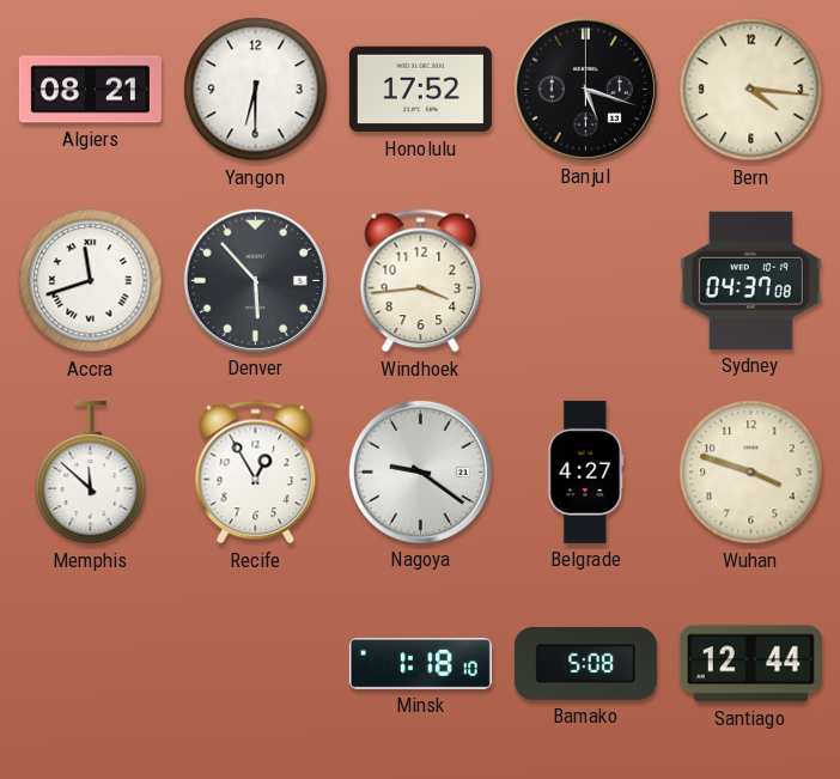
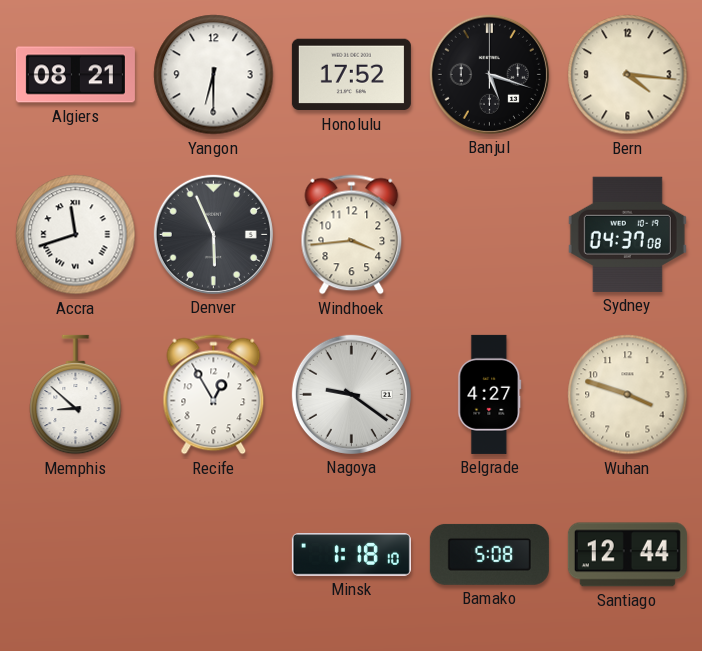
Denver: 5:53 -> 5:56 (213, 234)
Memphis: 11:52 -> 8:52 (76, 395)
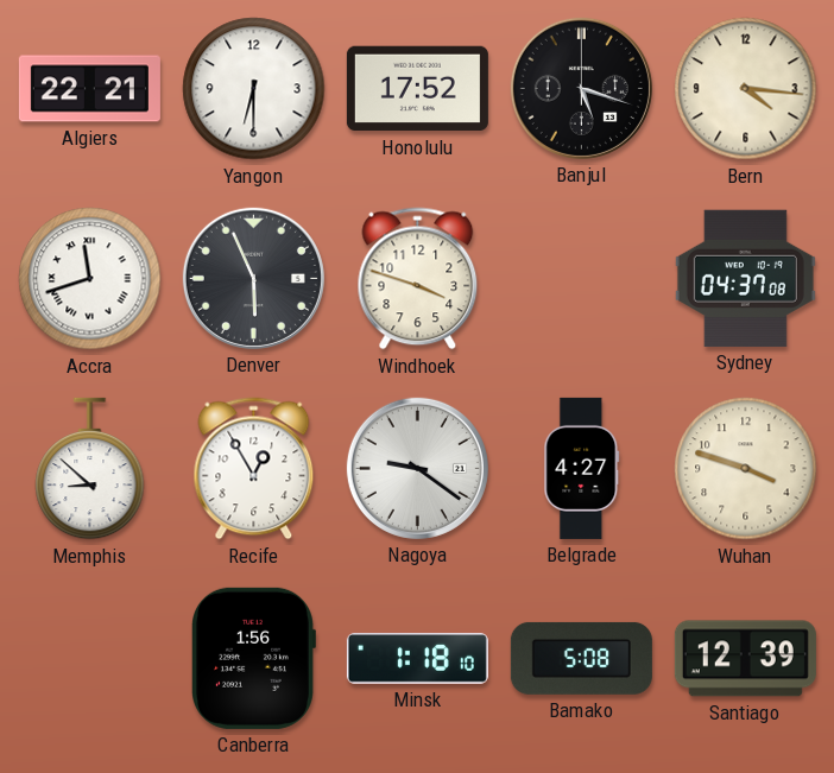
Algiers: 08:21 -> 22:21 (89, 89)
Windhoek: 3:44 -> 3:48 (418, 279)
Canberra: none -> 1:56 (254, 658)
Santiago: 12:44 -> 12:39 (745, 659)
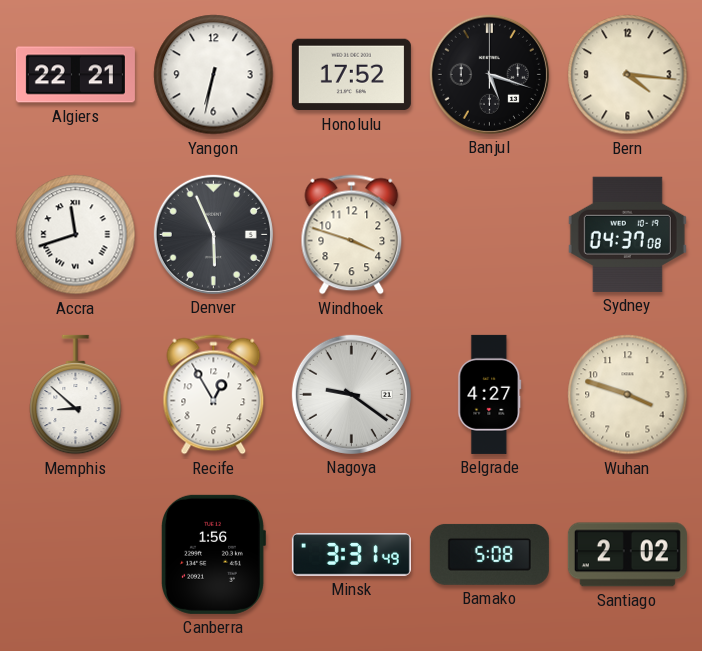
Yangon: 6:30 -> 6:32 (214, 75)
Minsk: 1:18 -> 3:31 (351, 555)
Santiago: 12:39 -> 2:02 (627, 555)
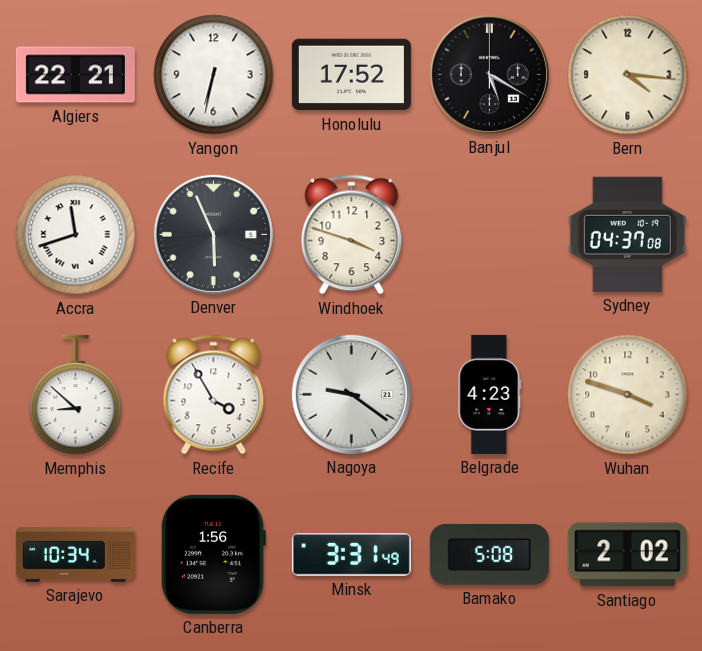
Banjul: 5:18 -> 5:20 (489, 74)
Recife: 12:55 -> 3:55 (214, 395)
Belgrade: 4:27 -> 4:23 (490, 394)
Sarajevo: none -> 10:34 (75, 555)
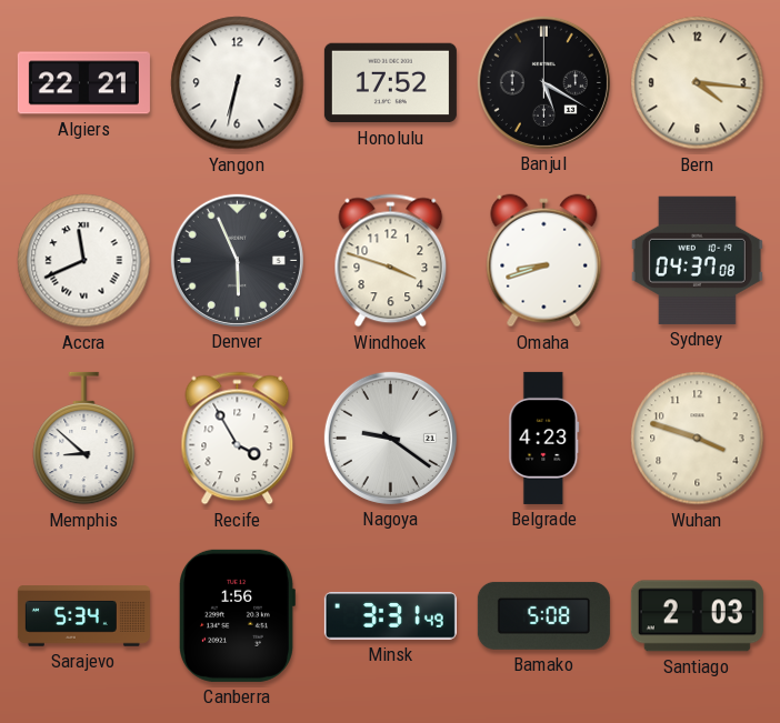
Accra: 11:42 -> 11:41 (84, 261)
Omaha: none -> 8:42 (544, 261)
Sarajevo: 10:34 -> 5:34 (83, 616)
Santiago: 2:02 -> 2:03 (697, 616)
